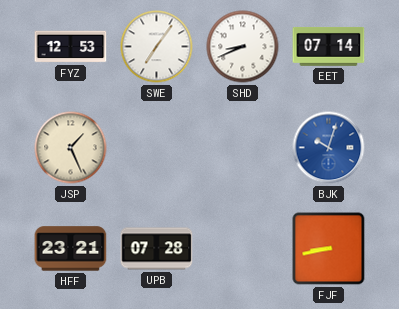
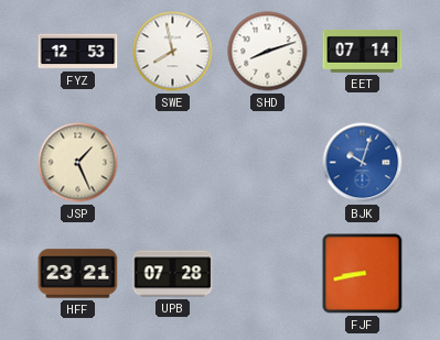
SWE: 7:06 -> 7:58 (173, 52)
SHD: 8:41 -> 8:12 (268, 52)
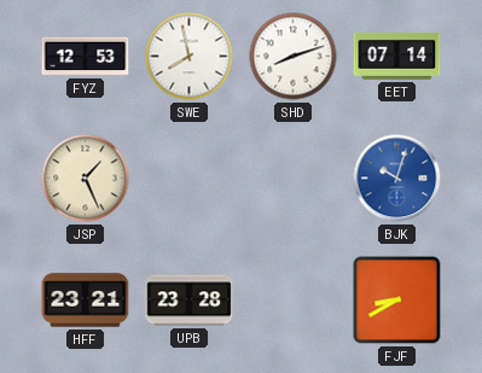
UPB: 07:28 -> 23:28 (190, 301)
FJF: 8:43 -> 8:40 (397, 301)
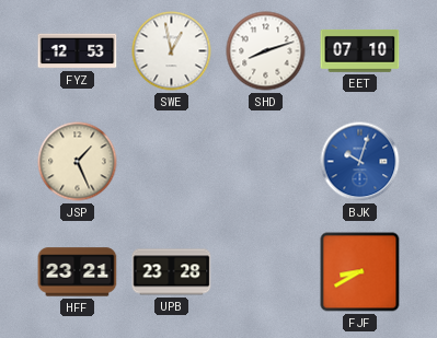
SWE: 7:58 -> 12:58 (172, 51)
EET: 07:14 -> 07:10 (360, 51)
